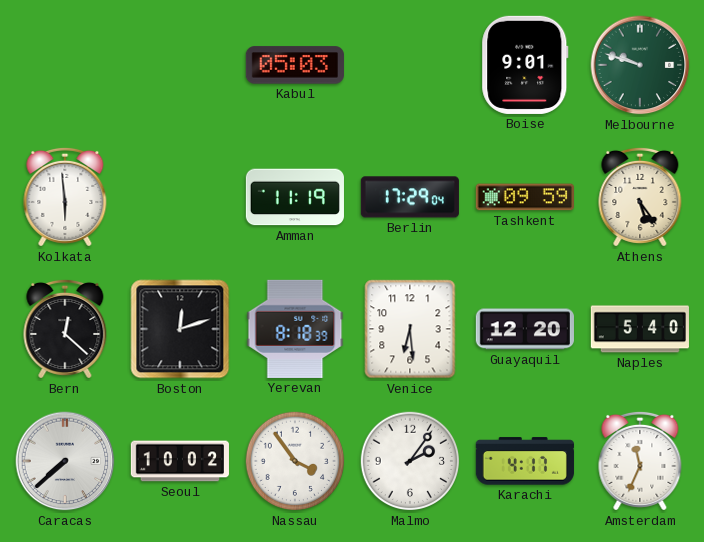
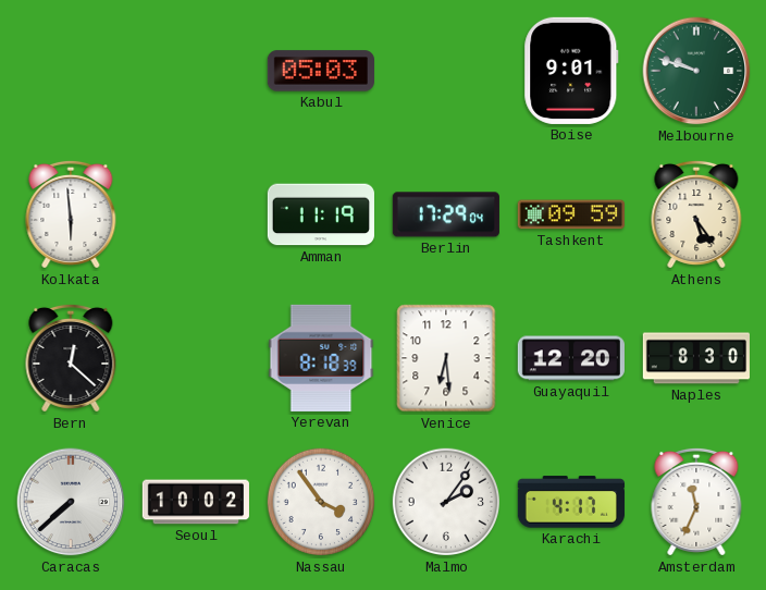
Boston: 12:12 -> none (180, 329)
Naples: 5:40 -> 8:30 (696, 358)
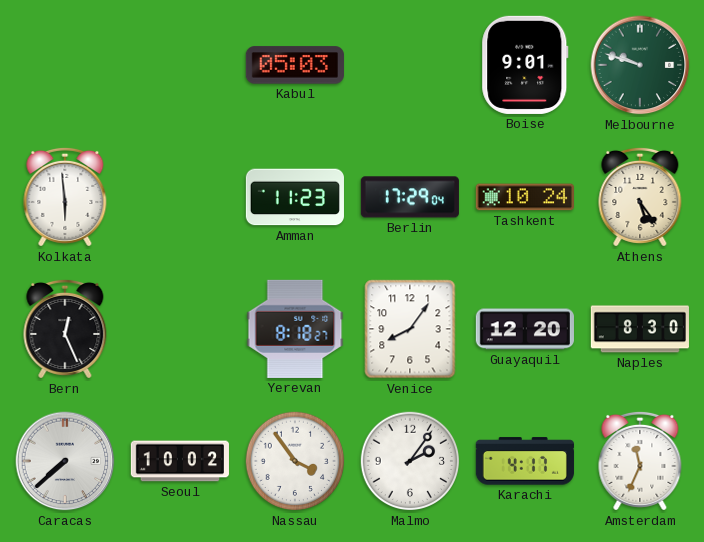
Amman: 11:19 -> 11:23 (295, 197)
Tashkent: 09:59 -> 10:24 (525, 197)
Bern: 12:22 -> 12:26 (65, 329)
Yerevan: 8:18:39 -> 8:18:27 (295, 329)
Venice: 6:29 -> 8:06 (410, 329)
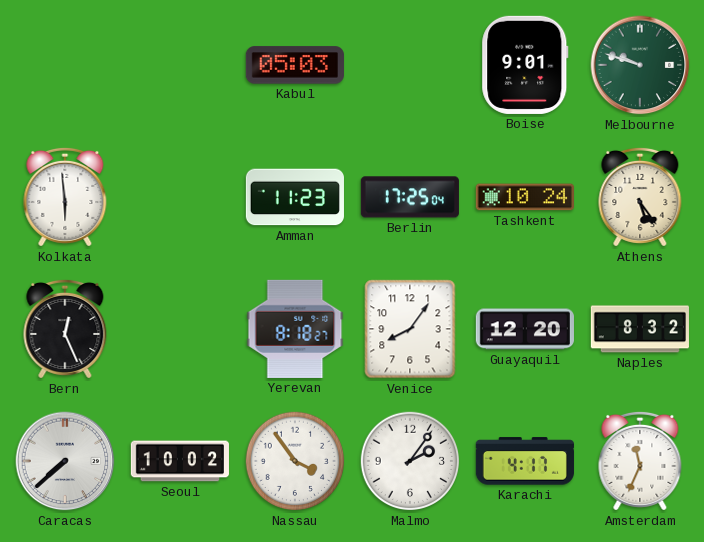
Berlin: 17:29 -> 17:25 (410, 197)
Naples: 8:30 -> 8:32 (640, 329)
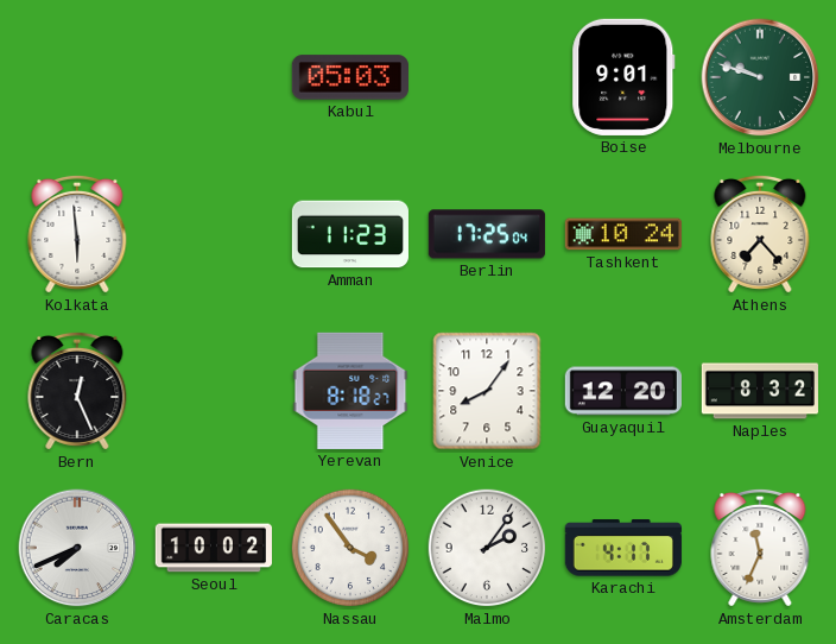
Athens: 5:24 -> 7:23 (760, 234)
Caracas: 7:38 -> 7:41 (77, 548)
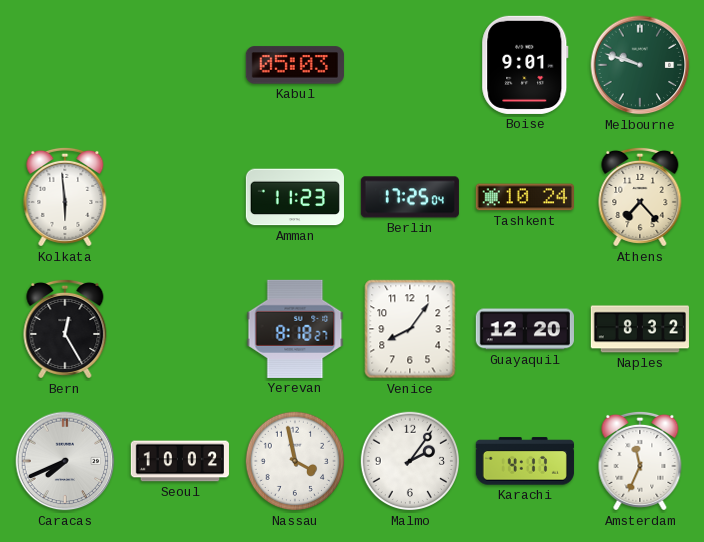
Bern: 12:26 -> 12:25 (65, 329)
Nassau: 3:54 -> 3:58 (295, 461)
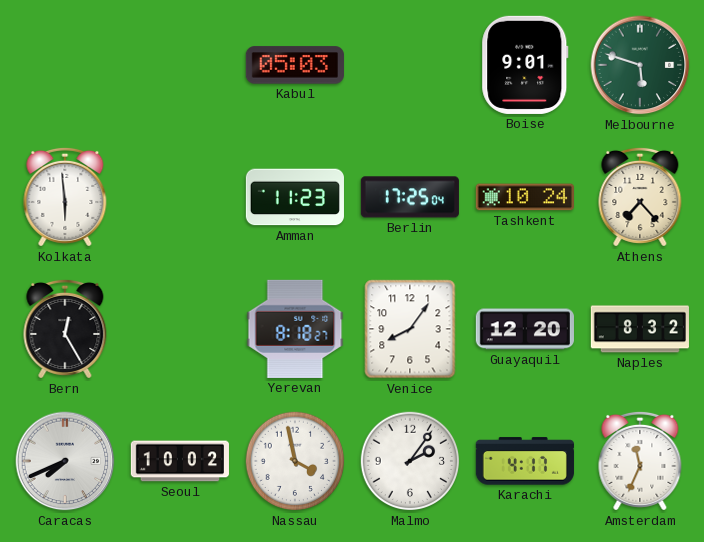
Melbourne: 9:48 -> 5:48 (640, 65)
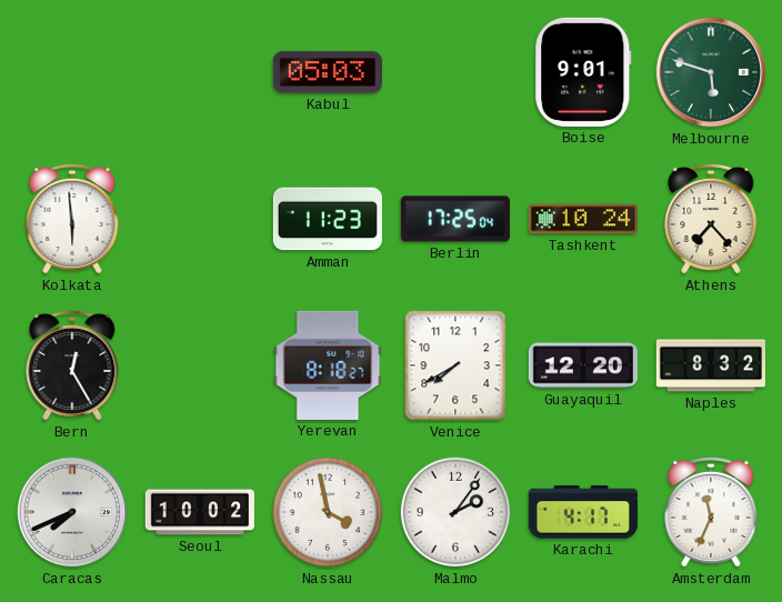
Venice: 8:06 -> 7:40 (455, 365)
